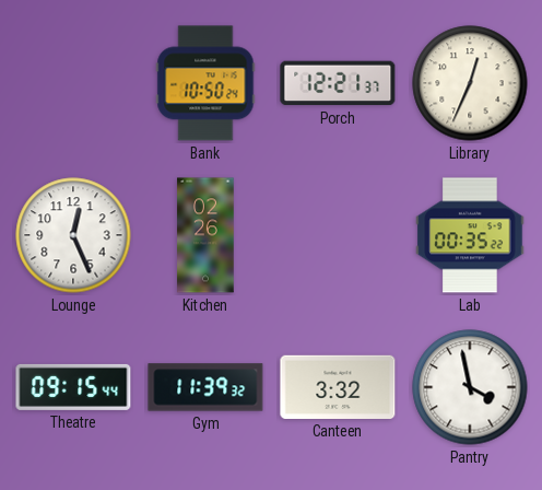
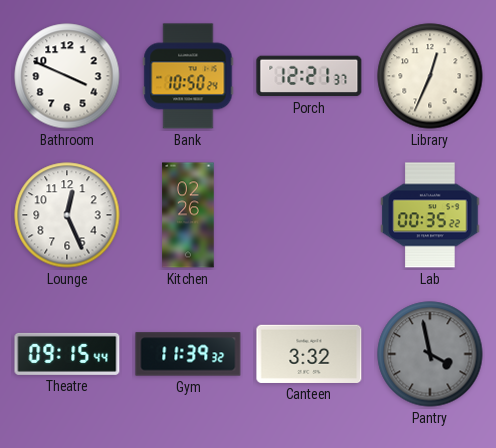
Bathroom: none -> 3:49 (67, 76)
Pantry dial: white -> grey (430, 354)
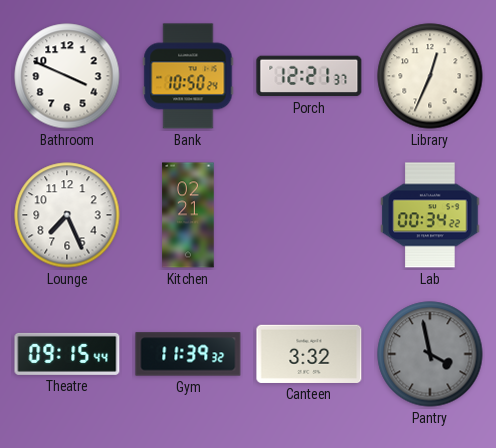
Lounge: 12:26 -> 7:26 (67, 215)
Kitchen: 02:26 -> 02:21 (188, 215)
Lab: 00:35 -> 00:34 (430, 215)
